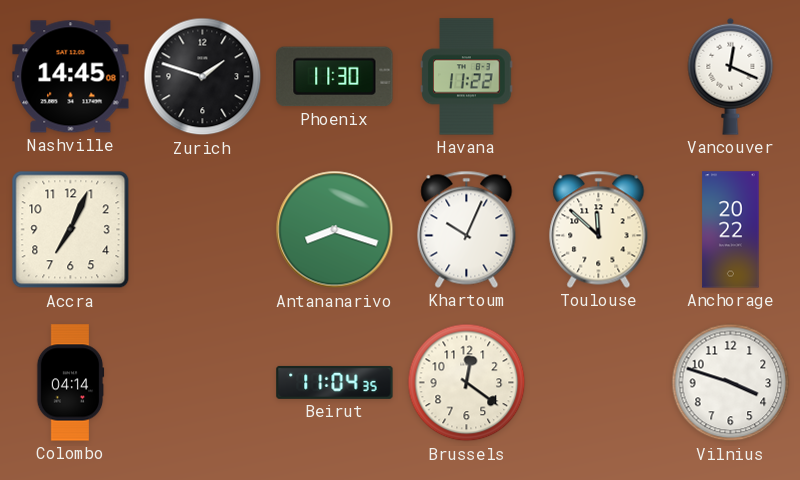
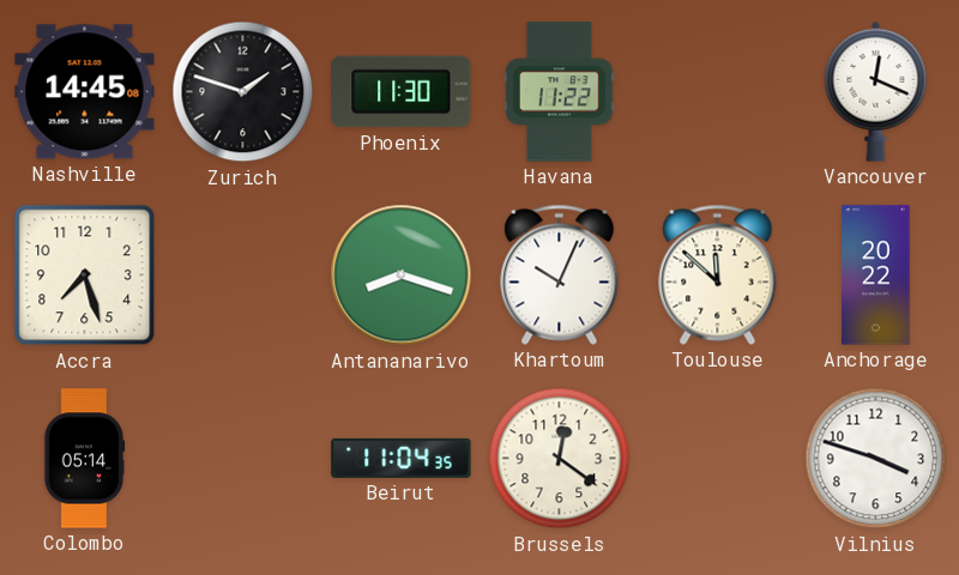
Accra: 7:04 -> 7:27 (85, 276)
Colombo: 04:14 -> 05:14 (84, 459)
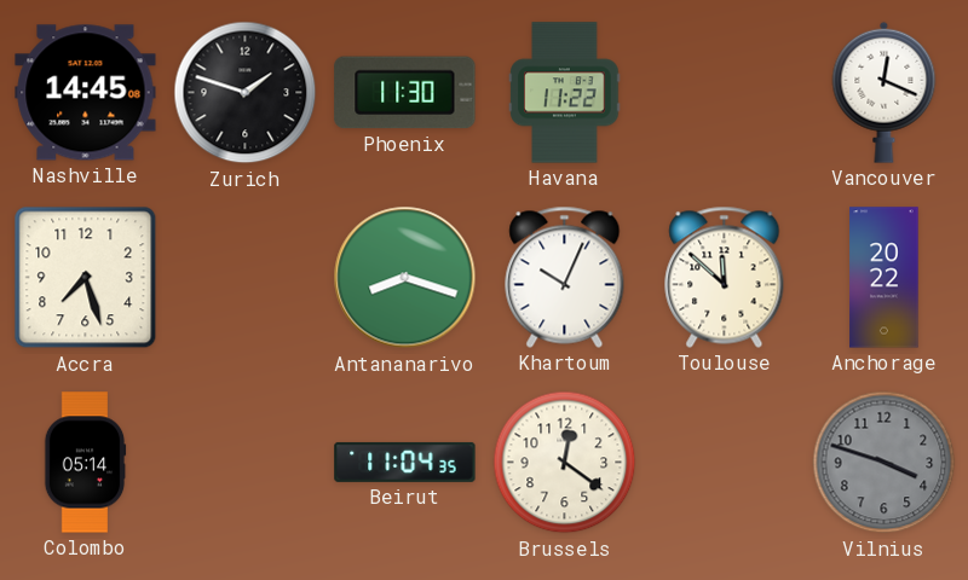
Vilnius dial: white -> grey (885, 463)
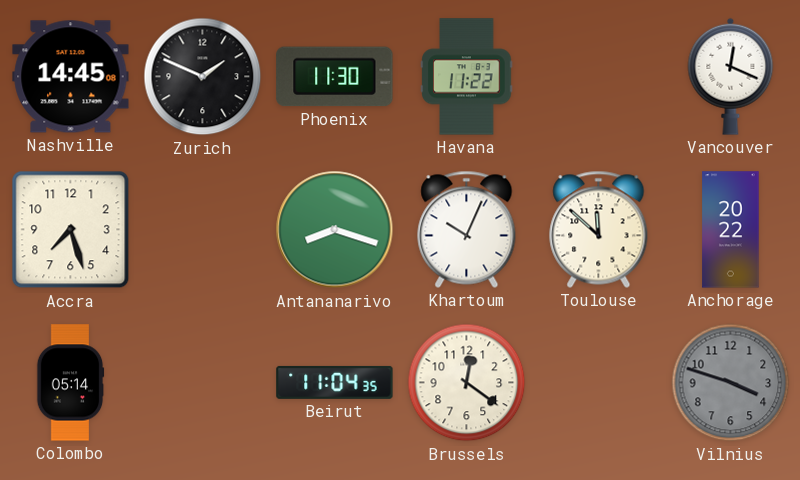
Zurich: 1:48 -> 1:49 (203, 77)
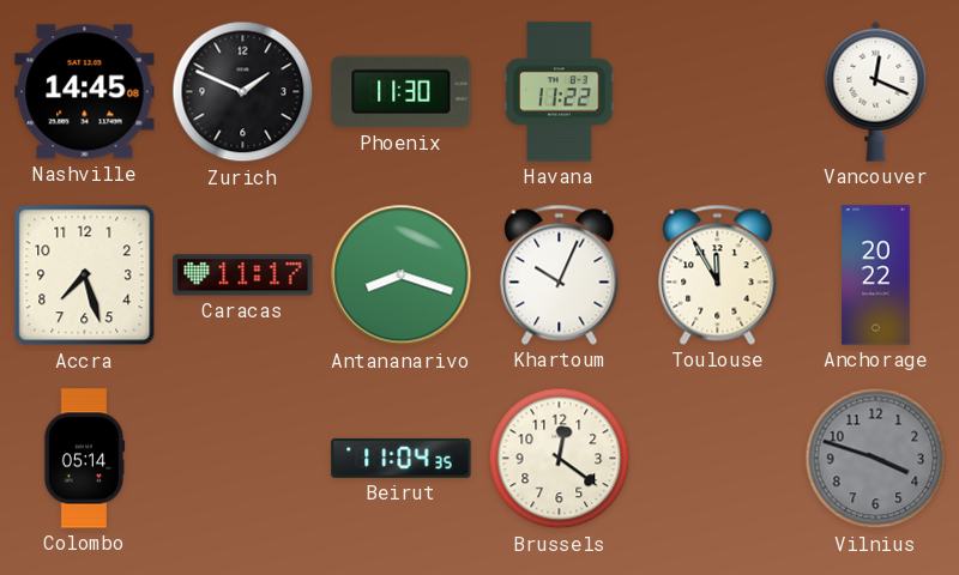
Caracas: none -> 11:17 (243, 276)
Toulouse: 11:52 -> 11:55 (718, 274)
